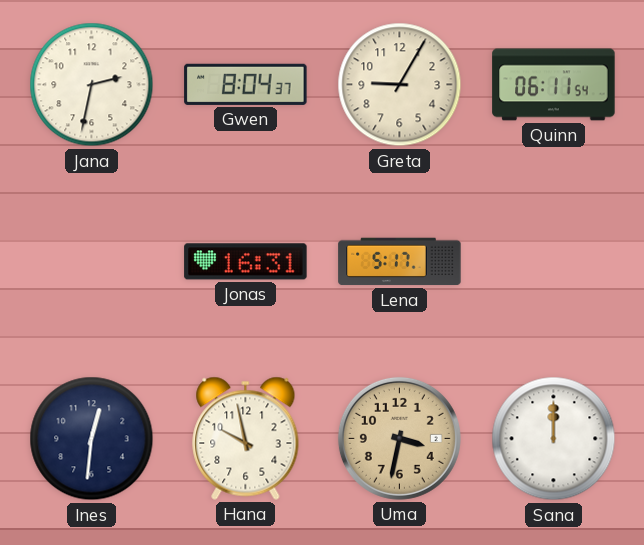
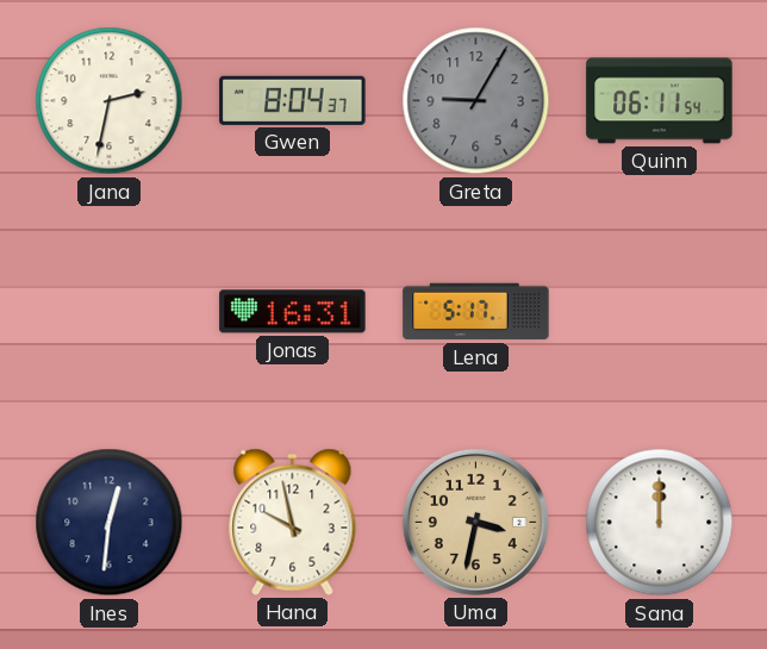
Greta dial: cream -> grey (476, 101)
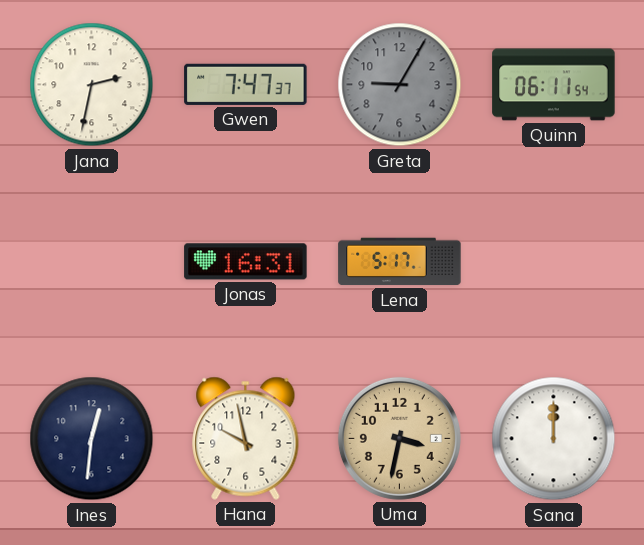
Gwen: 8:04 -> 7:47 (246, 84)
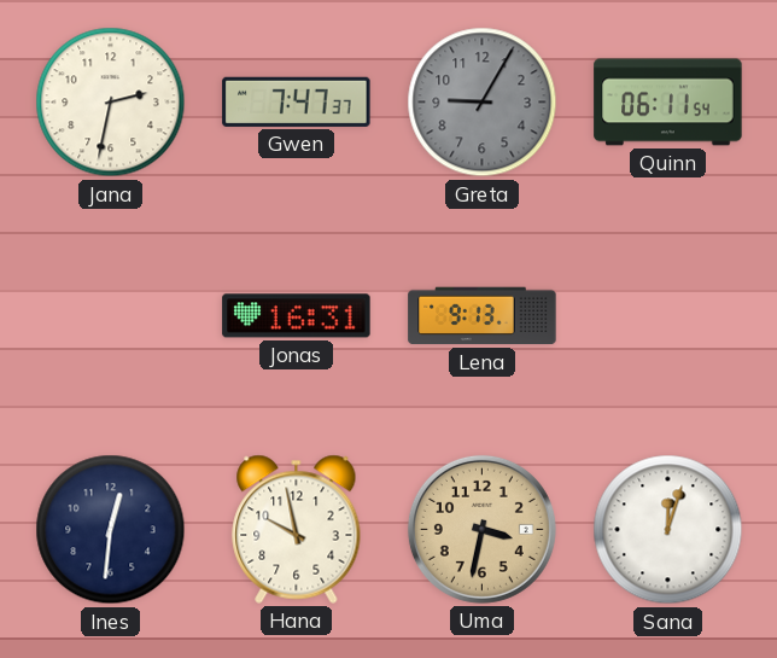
Lena: 5:17 -> 9:13 (483, 316)
Sana: 12:00 -> 12:03 (668, 530)
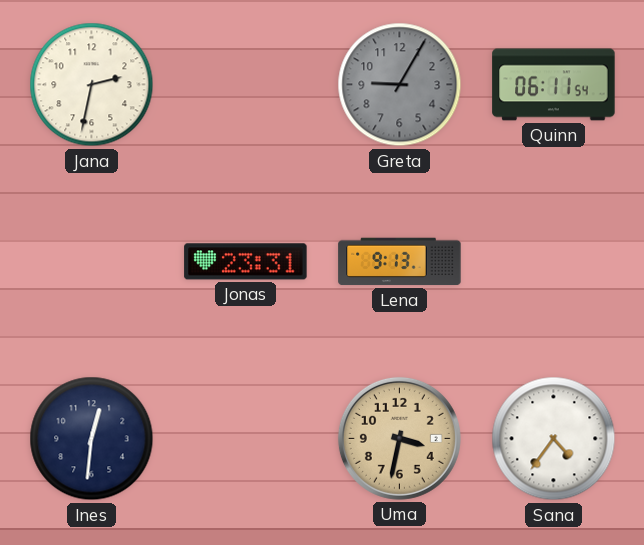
Gwen: 7:47 -> none (297, 101)
Jonas: 16:31 -> 23:31 (246, 262)
Hana: 9:58 -> none (297, 529)
Sana: 12:03 -> 4:36 (554, 439)
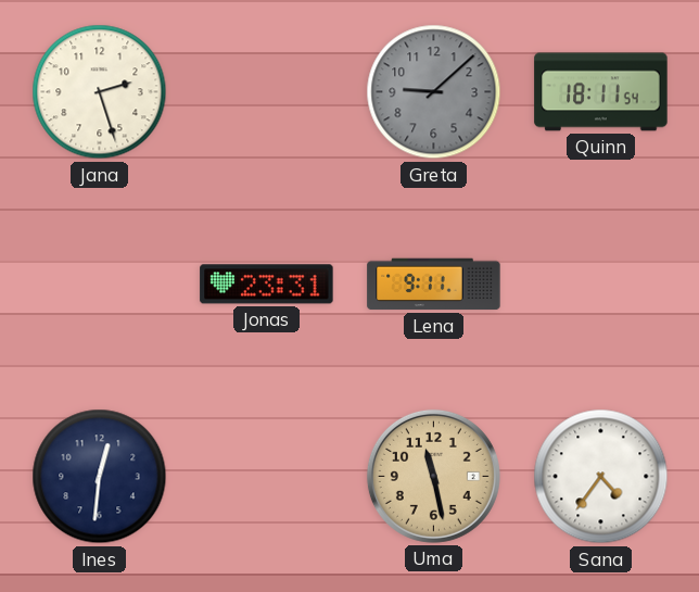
Jana: 2:32 -> 2:27 (100, 92)
Greta: 9:05 -> 9:08 (434, 92)
Quinn: 06:11 -> 18:11 (601, 92)
Lena: 9:13 -> 9:11 (434, 285)
Uma: 3:32 -> 11:28 (433, 476)
